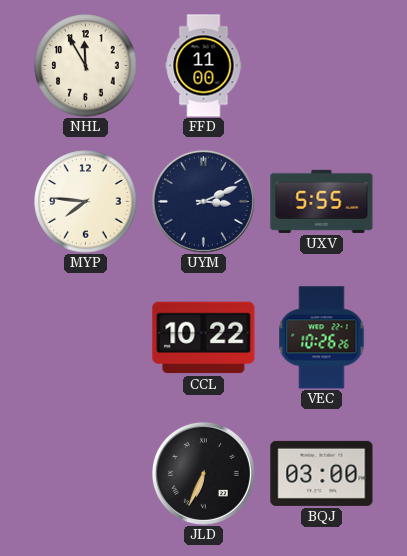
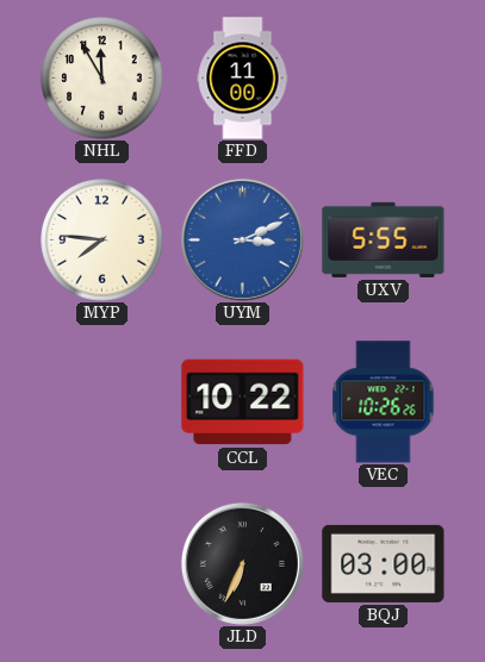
UYM dial: navy -> blue (242, 239)
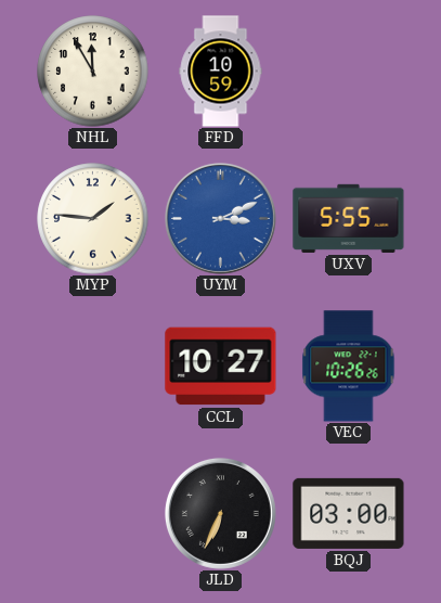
FFD: 11:00 -> 10:59 (221, 72)
MYP: 7:46 -> 1:46 (93, 219)
CCL: 10:22 -> 10:27 (221, 367)
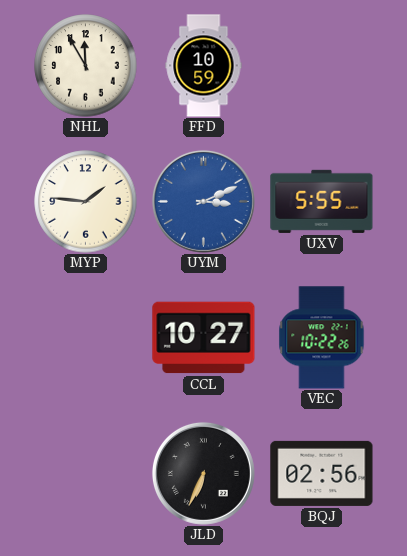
VEC: 10:26 -> 10:22 (322, 338)
BQJ: 03:00 -> 02:56 (322, 473)
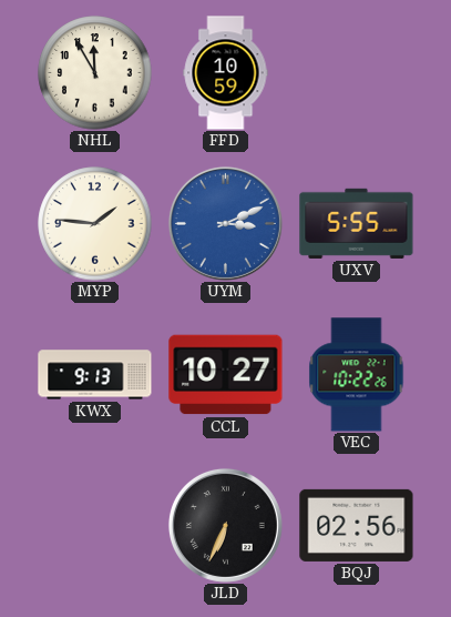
KWX: none -> 9:13 (95, 375)
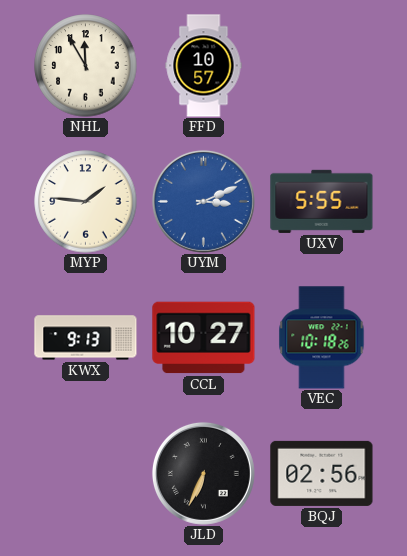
FFD: 10:59 -> 10:57 (204, 66)
VEC: 10:22 -> 10:18 (322, 338)
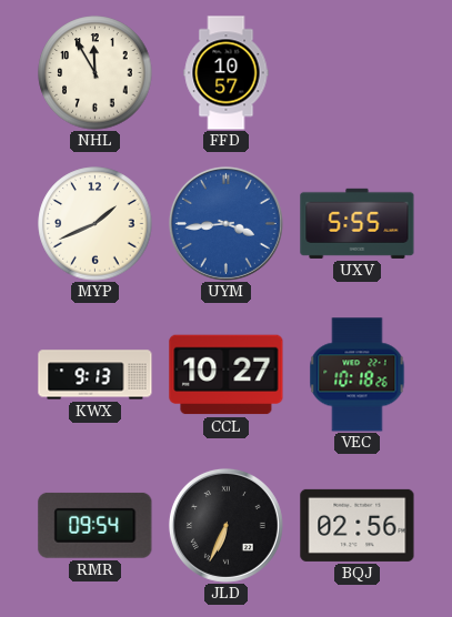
MYP: 1:46 -> 1:41 (96, 224)
UYM: 3:11 -> 3:44 (225, 223)
RMR: none -> 09:54 (96, 525)
